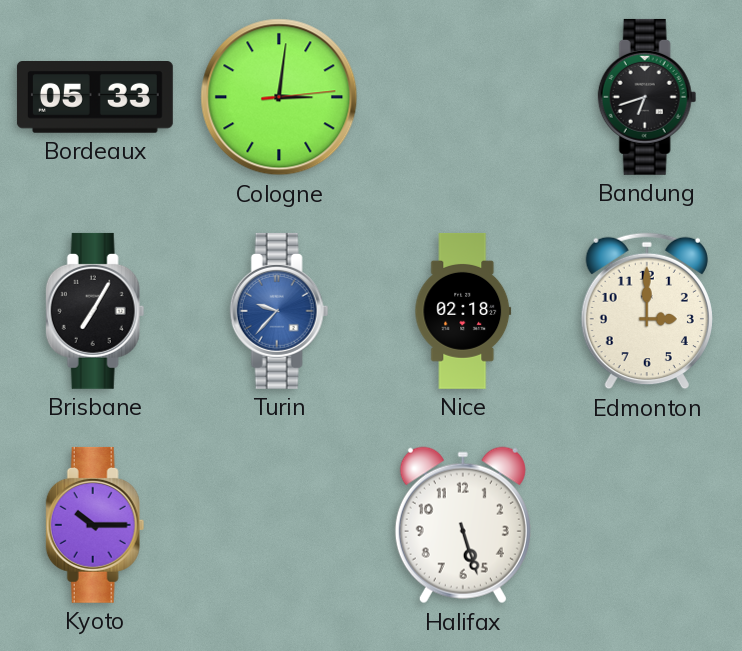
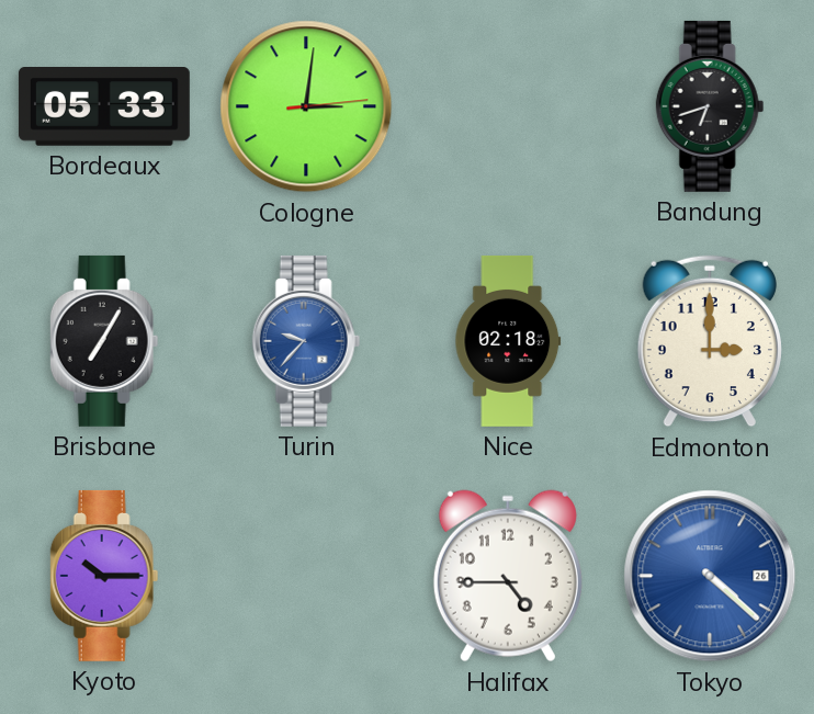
Halifax: 5:27 -> 4:45 (508, 576)
Tokyo: none -> 4:22 (710, 576)
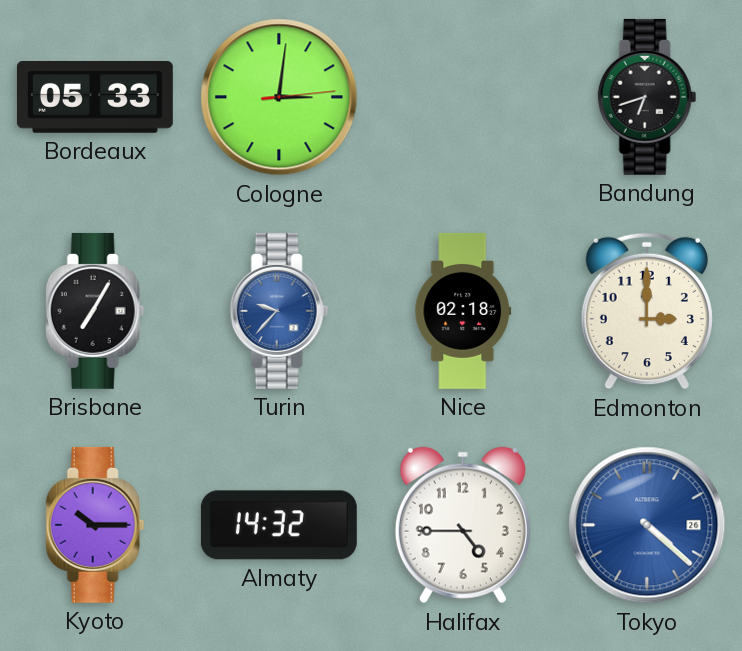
Almaty: none -> 14:32 (279, 525)
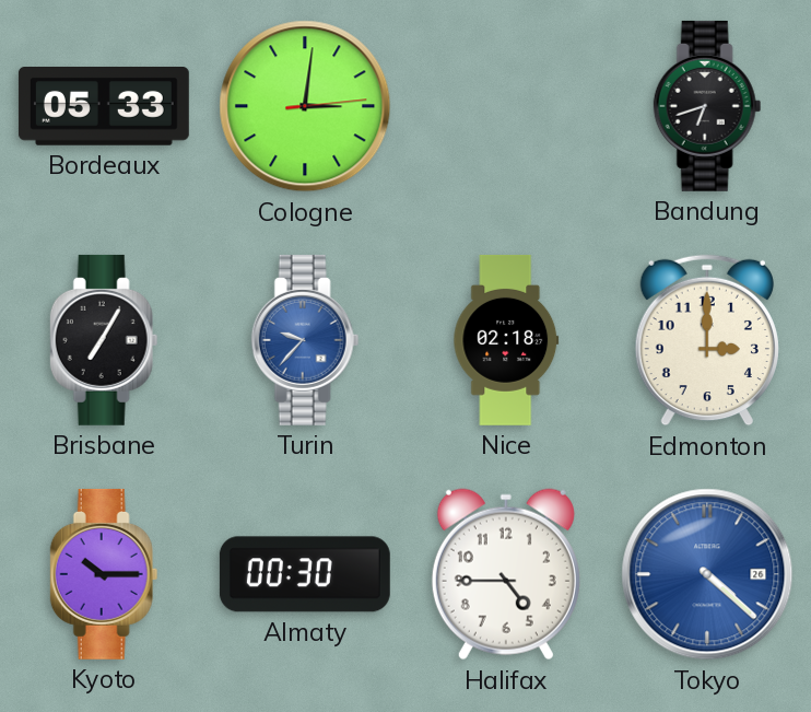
Almaty: 14:32 -> 00:30 (305, 574)
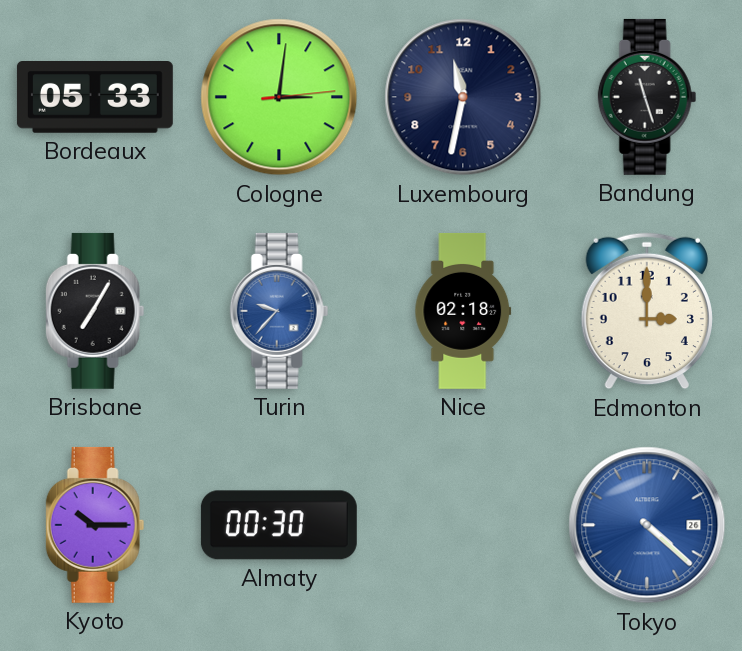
Luxembourg: none -> 11:32 (463, 97)
Bandung: 6:42 -> 11:27 (647, 97)
Halifax: 4:45 -> none (506, 574)
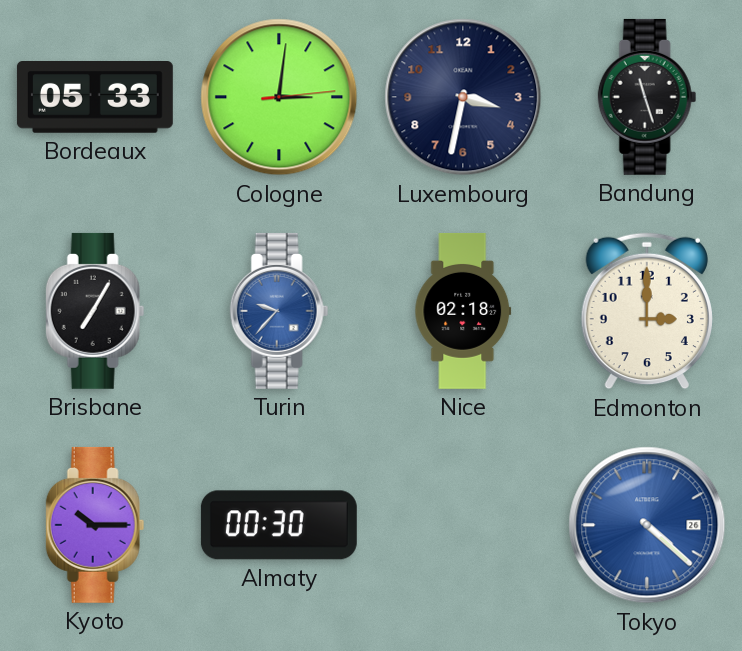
Luxembourg: 11:32 -> 3:32 (463, 97)
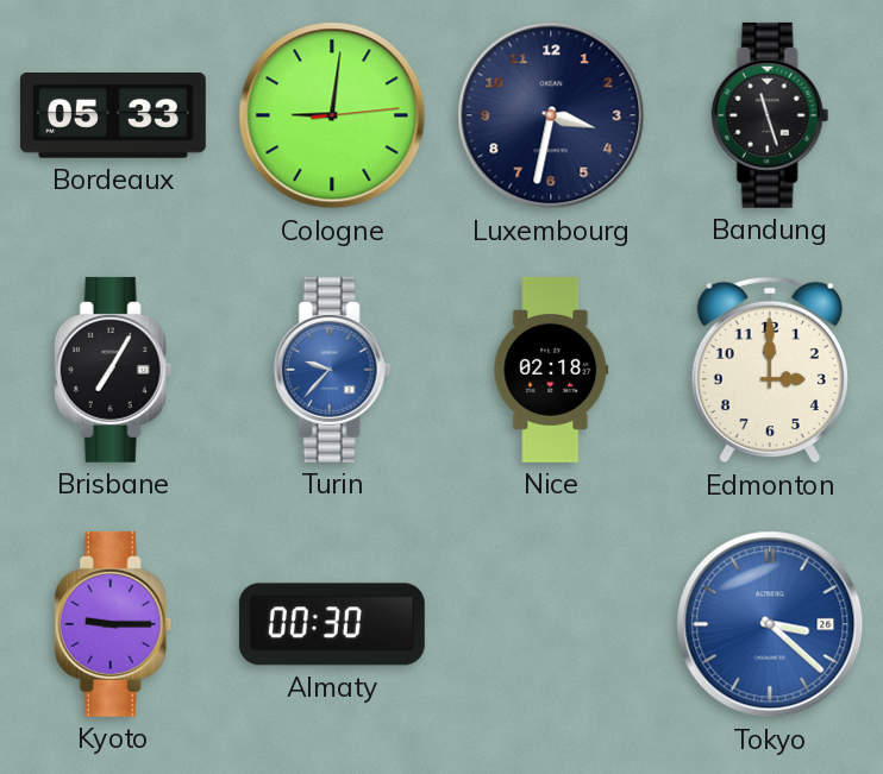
Cologne: 3:01 -> 9:01 (332, 115)
Kyoto: 10:15 -> 9:15 (113, 624)
Tokyo: 4:22 -> 3:22 (770, 624)
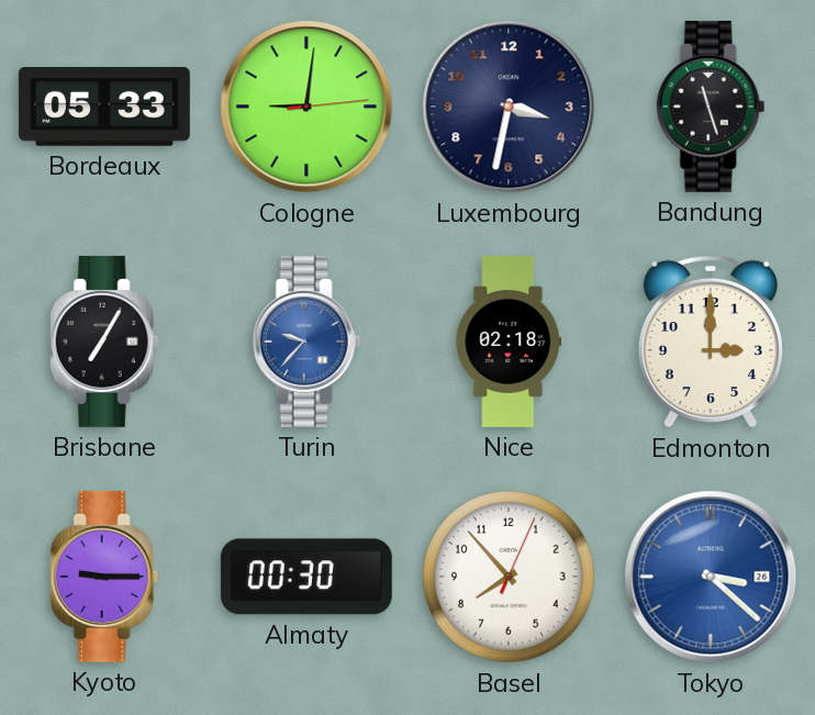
Basel: none -> 7:53 (509, 577)
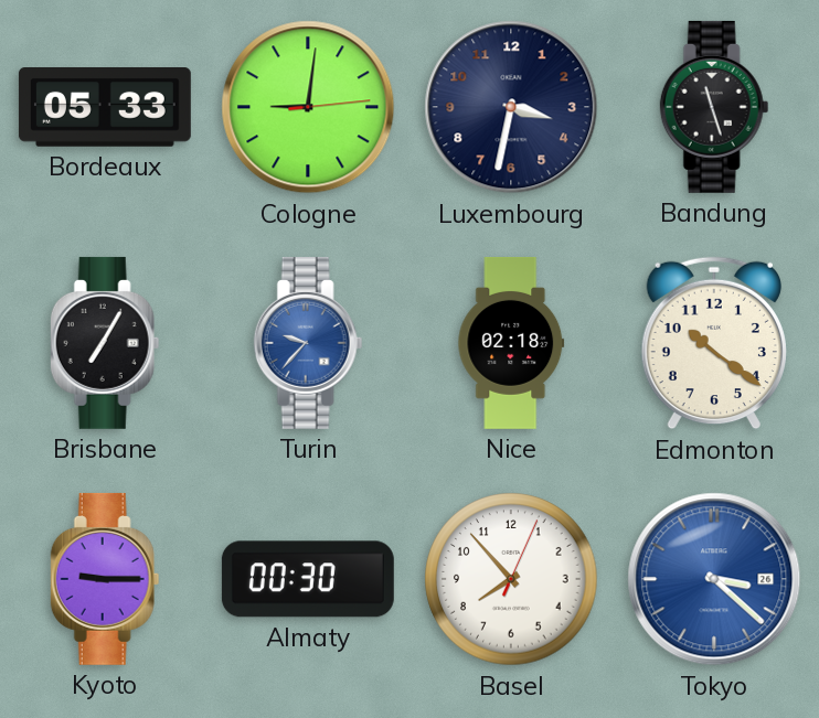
Edmonton: 3:00 -> 10:21 (714, 343)
